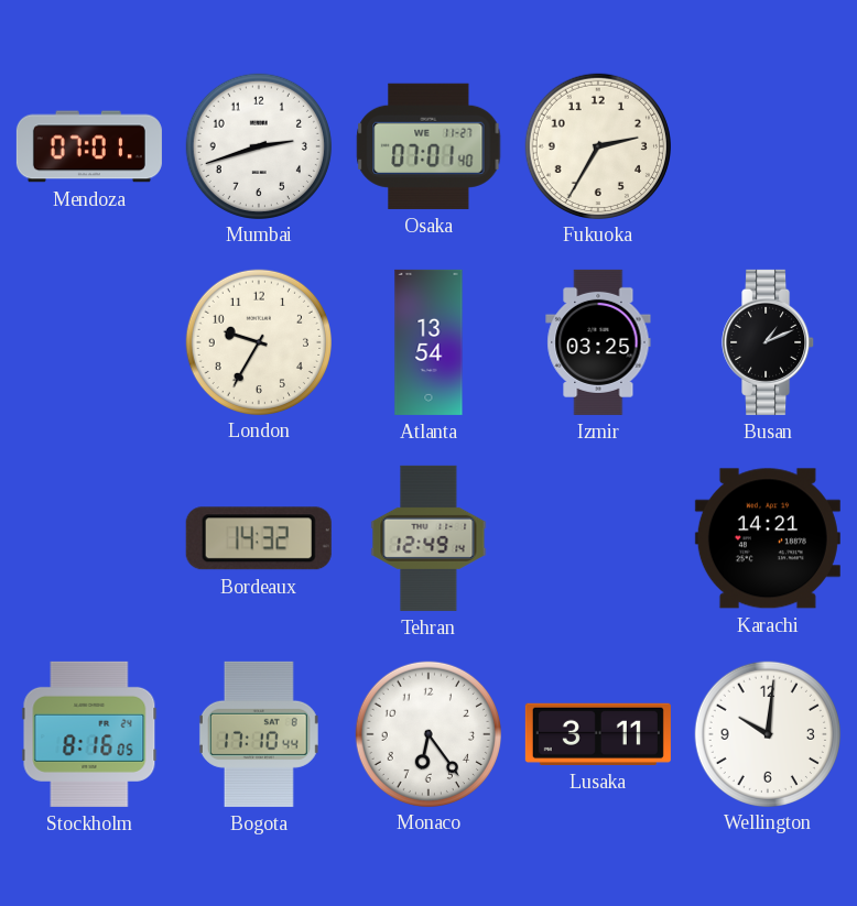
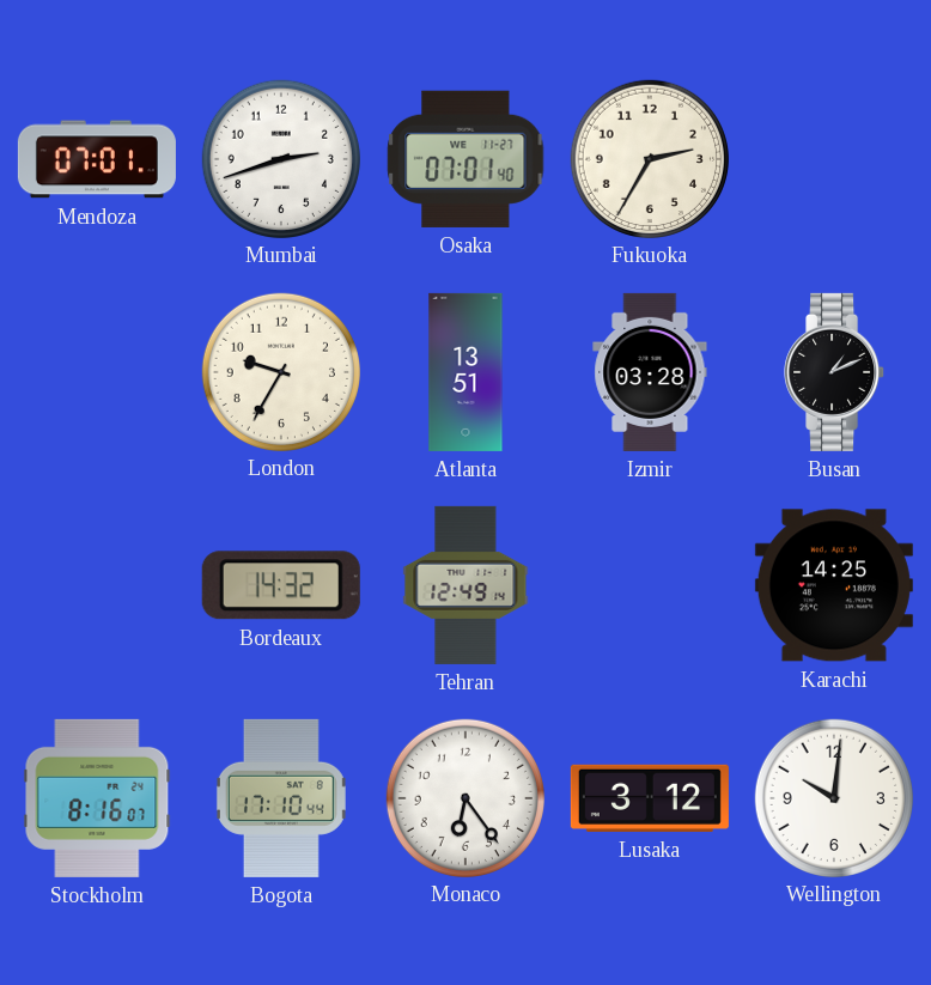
Atlanta: 13:54 -> 13:51 (465, 372)
Izmir: 03:25 -> 03:28 (650, 372)
Karachi: 14:21 -> 14:25 (834, 585)
Stockholm: 8:16:05 -> 8:16:07 (97, 798)
Lusaka: 3:11 -> 3:12 (650, 798)
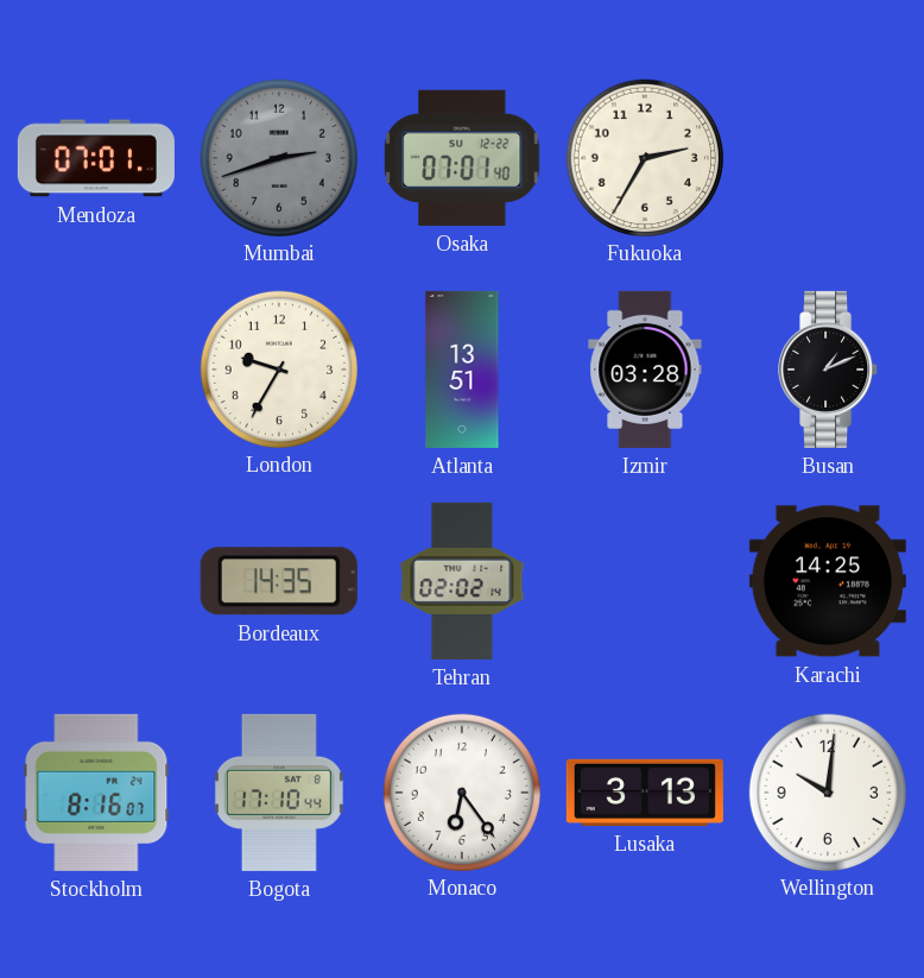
Mumbai dial: white -> grey (278, 157)
Osaka date: WE 11-27 -> SU 12-22 (462, 158)
Bordeaux: 14:32 -> 14:35 (279, 581)
Tehran: 12:49 -> 02:02 (462, 581)
Lusaka: 3:12 -> 3:13 (645, 793)
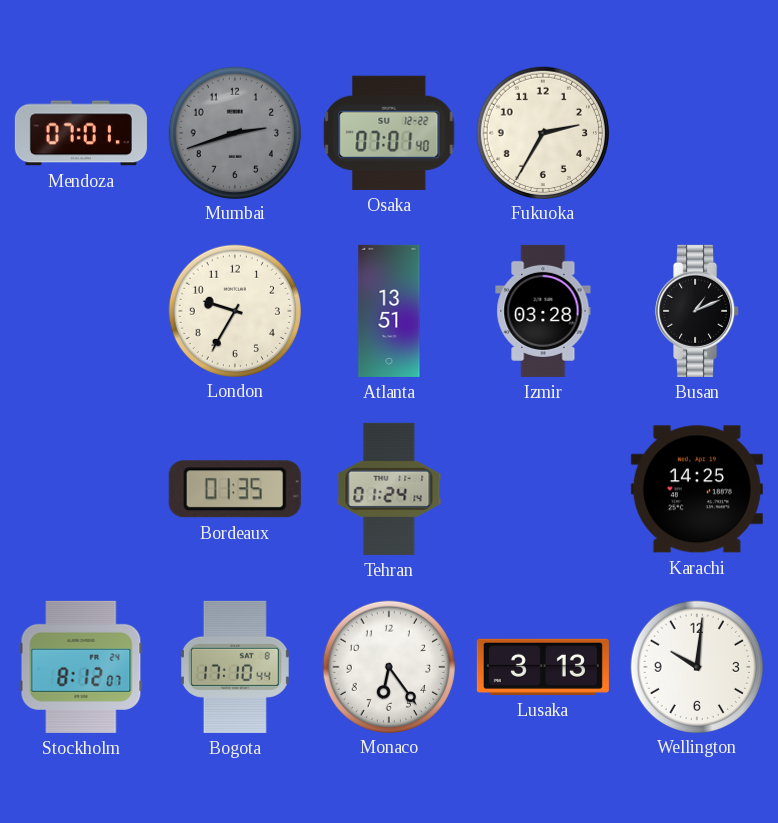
Bordeaux: 14:35 -> 01:35 (235, 489)
Tehran: 02:02 -> 01:24 (389, 489)
Stockholm: 8:16 -> 8:12 (81, 667)
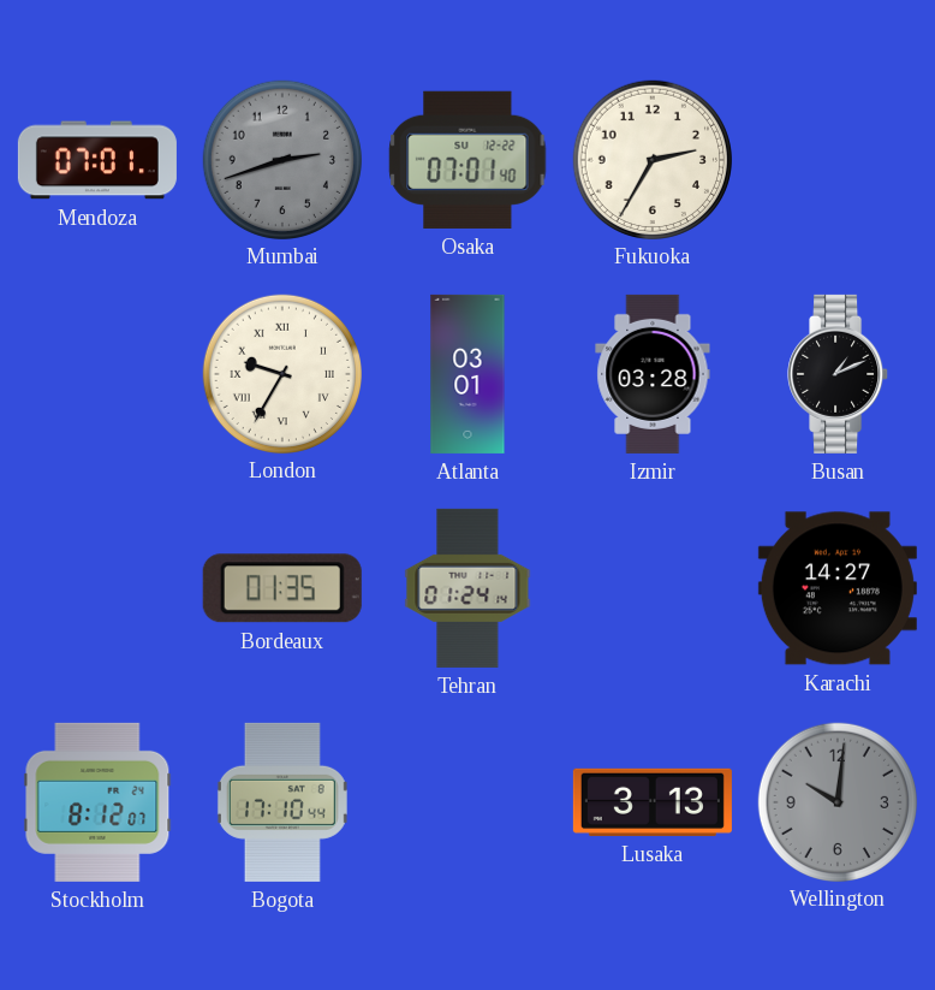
London numerals: Arabic -> Roman (281, 373)
Atlanta: 13:51 -> 03:01 (467, 374)
Karachi: 14:25 -> 14:27 (838, 588)
Monaco: 6:24 -> none (388, 666)
Wellington dial: white -> grey (836, 801)
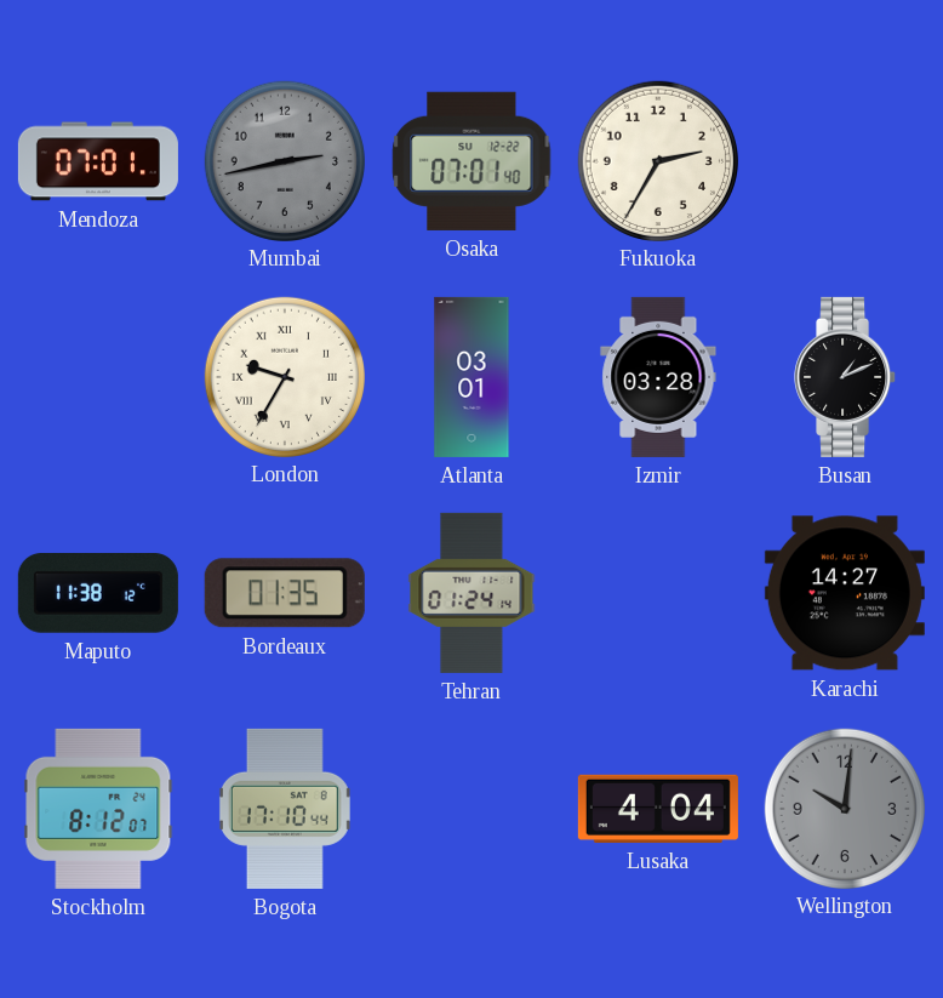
Mumbai: 2:42 -> 2:43 (284, 160)
Maputo: none -> 11:38 (98, 594)
Lusaka: 3:13 -> 4:04 (658, 809)
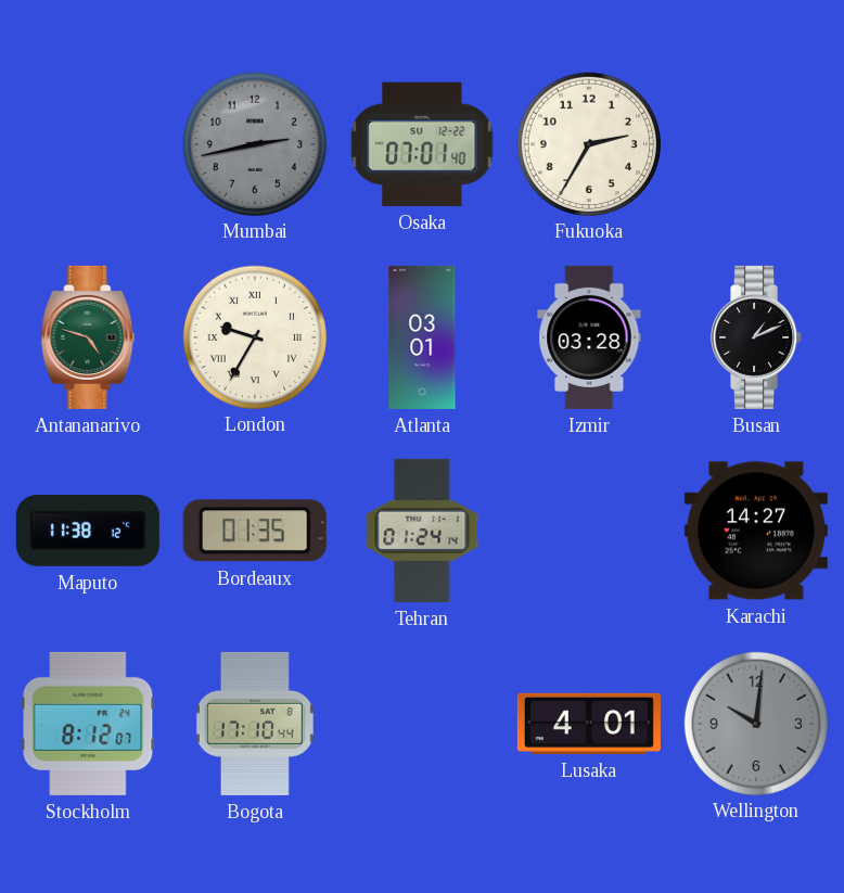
Mendoza: 07:01 -> none (98, 161)
Antananarivo: none -> 4:48 (88, 337)
Lusaka: 4:04 -> 4:01 (589, 724)
